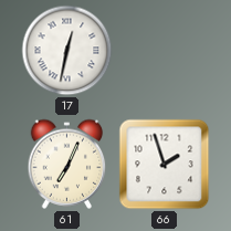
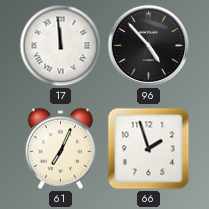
17: 12:32 -> 11:59 (61, 46)
96: none -> 4:53 (149, 46)
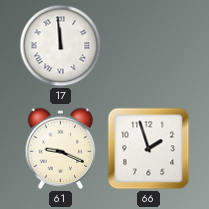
96: 4:53 -> none (149, 46)
61: 7:04 -> 9:19 (61, 148)
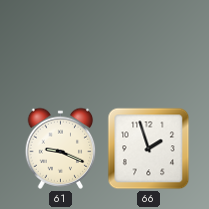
17: 11:59 -> none (61, 46)
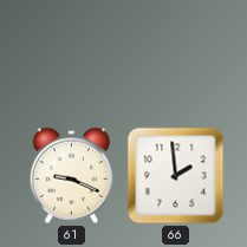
66: 1:57 -> 1:59 (176, 176)
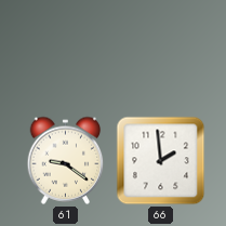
61: 9:19 -> 9:21 (66, 160)
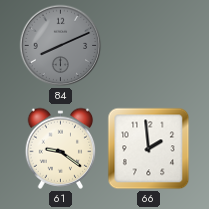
84: none -> 8:11 (61, 46)
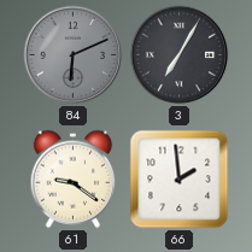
84: 8:11 -> 6:11 (74, 55)
3: none -> 7:05 (180, 55)
